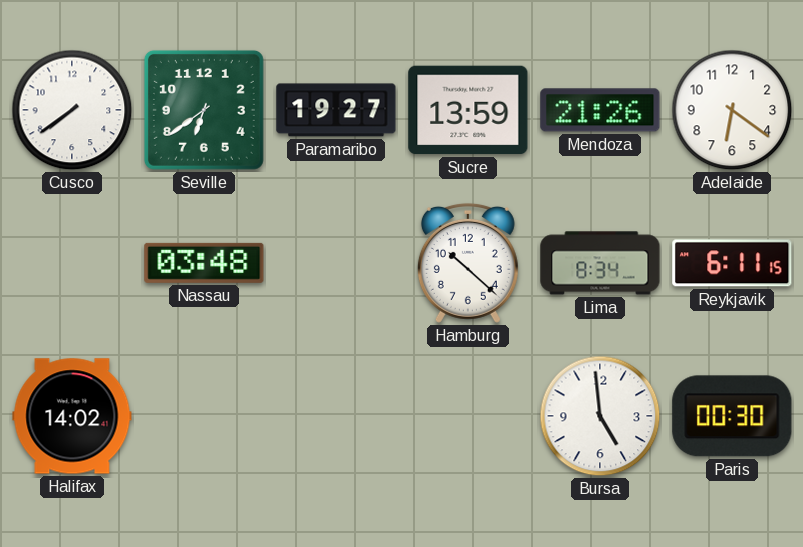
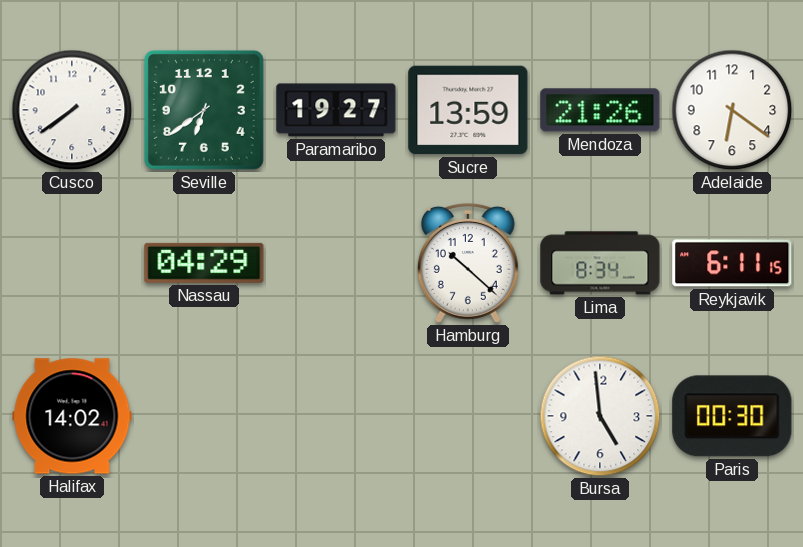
Nassau: 03:48 -> 04:29 (204, 263)
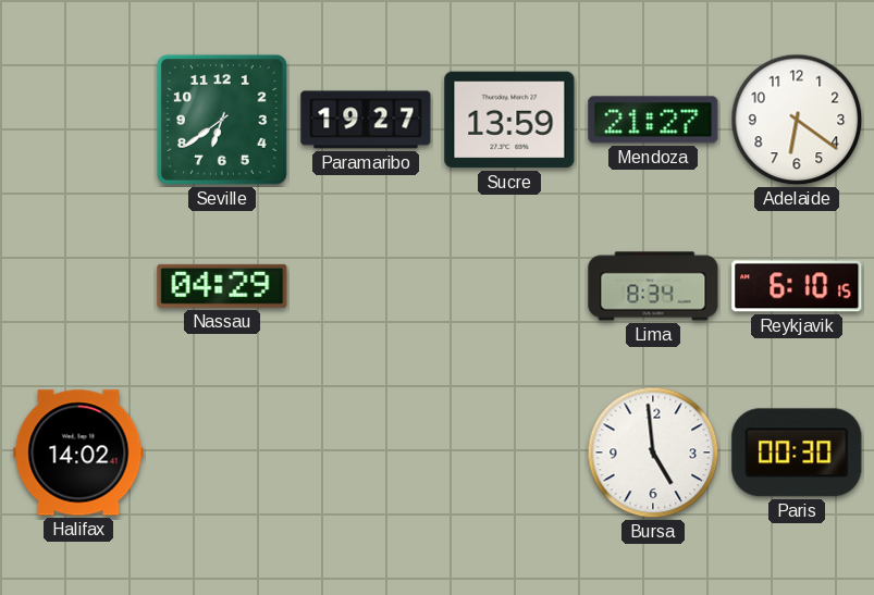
Cusco: 7:39 -> none (72, 110)
Mendoza: 21:26 -> 21:27 (653, 120)
Hamburg: 10:22 -> none (468, 263)
Reykjavik: 6:11 -> 6:10 (797, 286)
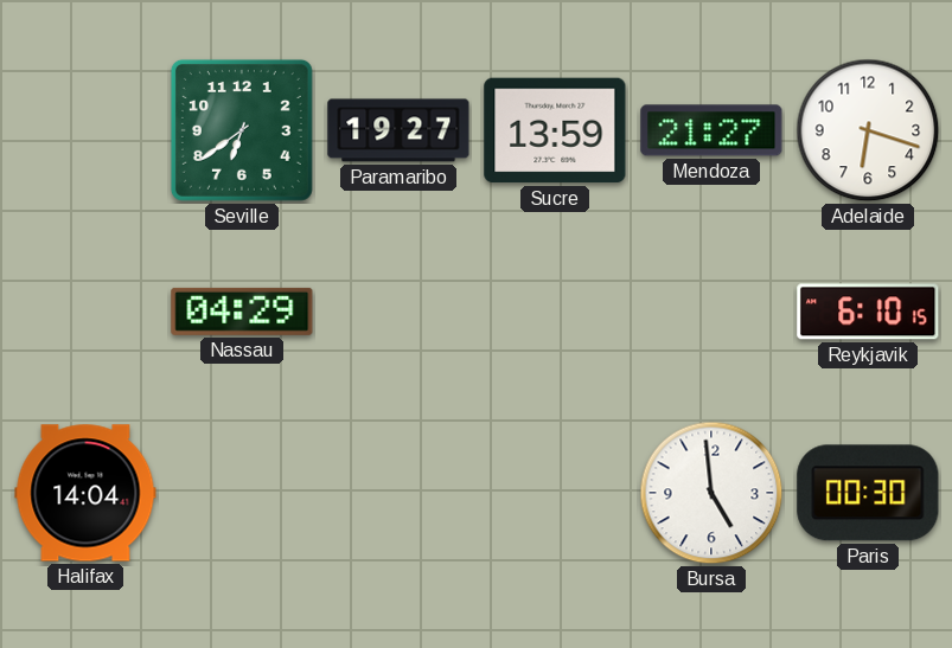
Adelaide: 6:21 -> 6:18 (868, 130)
Lima: 8:34 -> none (653, 286)
Halifax: 14:02 -> 14:04 (85, 493)
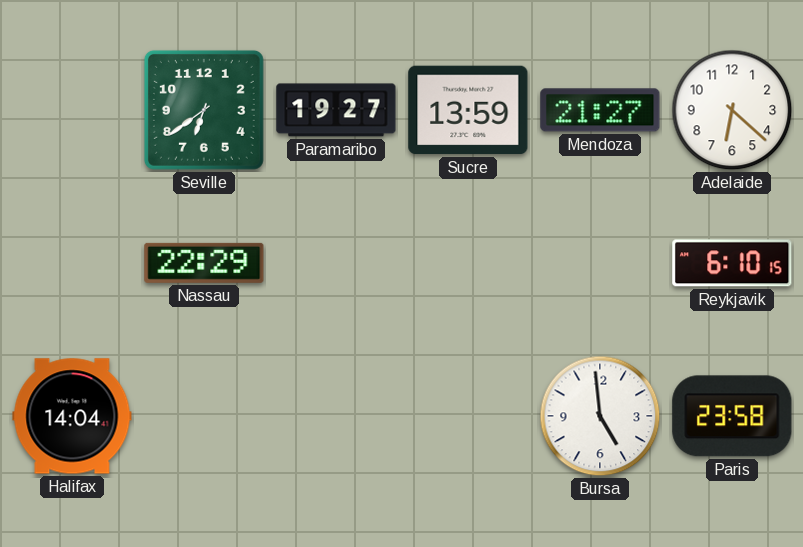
Adelaide: 6:18 -> 6:22 (732, 110)
Nassau: 04:29 -> 22:29 (204, 263)
Paris: 00:30 -> 23:58 (732, 416)
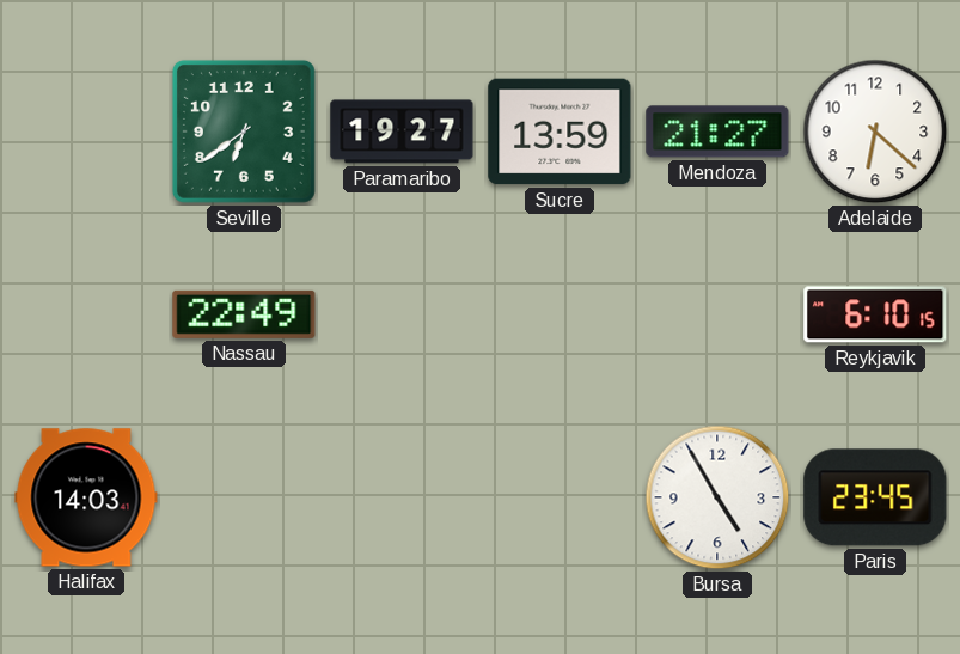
Nassau: 22:29 -> 22:49 (244, 314)
Halifax: 14:04 -> 14:03 (86, 497)
Bursa: 4:59 -> 4:55 (717, 497)
Paris: 23:58 -> 23:45 (875, 497)
